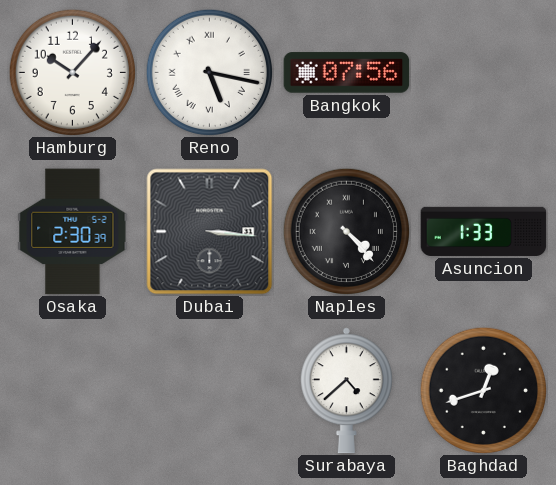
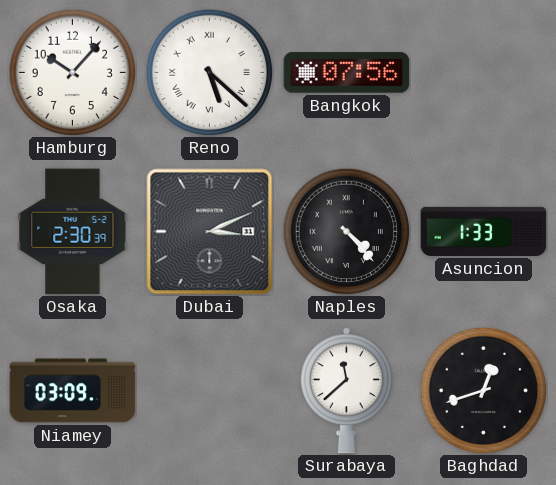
Reno: 5:17 -> 5:22 (209, 72)
Dubai: 3:16 -> 3:11 (210, 232)
Niamey: none -> 03:09 (73, 391)
Surabaya: 4:38 -> 11:38 (346, 391)
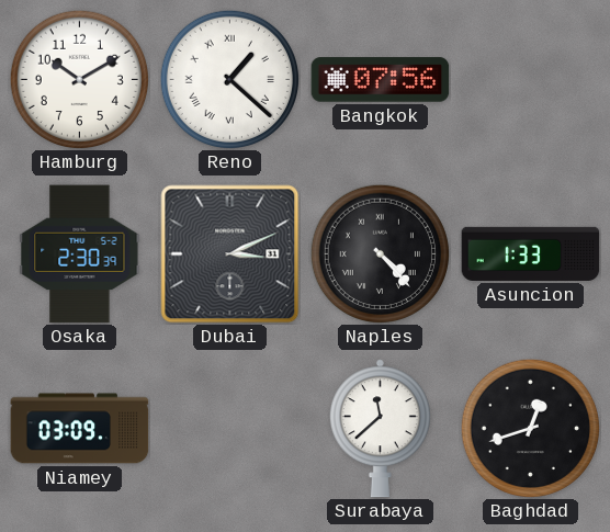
Hamburg: 10:07 -> 10:10 (79, 79)
Reno: 5:22 -> 1:22 (229, 79)
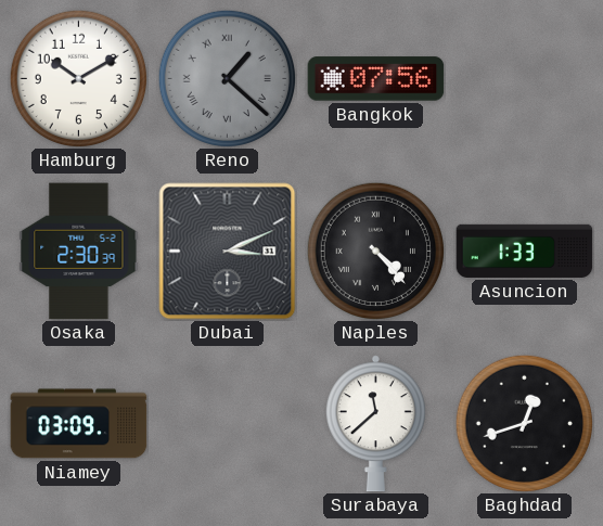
Reno dial: white -> grey (227, 78)
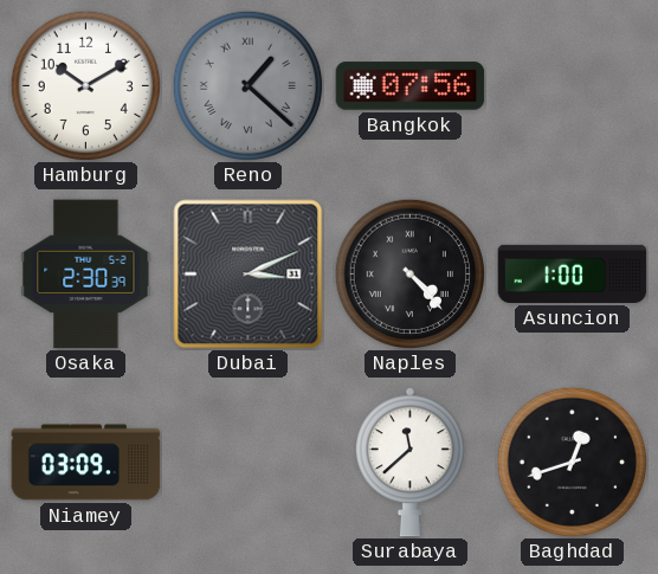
Asuncion: 1:33 -> 1:00 (573, 273)
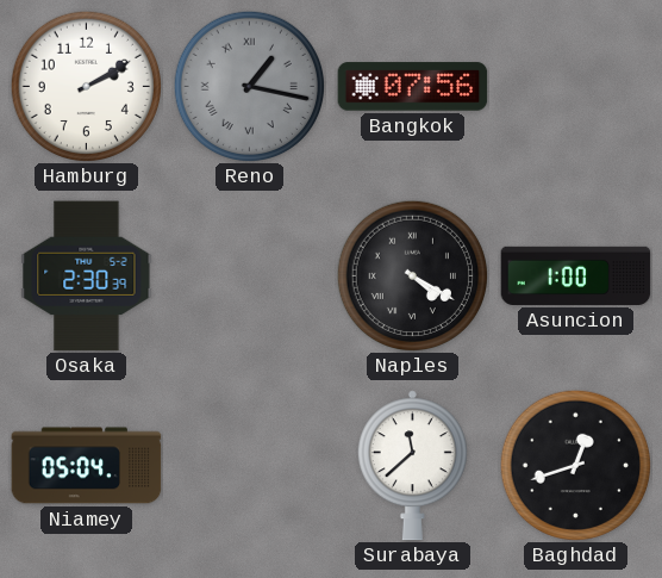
Hamburg: 10:10 -> 2:10 (86, 86)
Reno: 1:22 -> 1:17 (249, 86)
Dubai: 3:11 -> none (249, 275)
Naples: 4:23 -> 4:20 (412, 275)
Niamey: 03:09 -> 05:04 (87, 466)
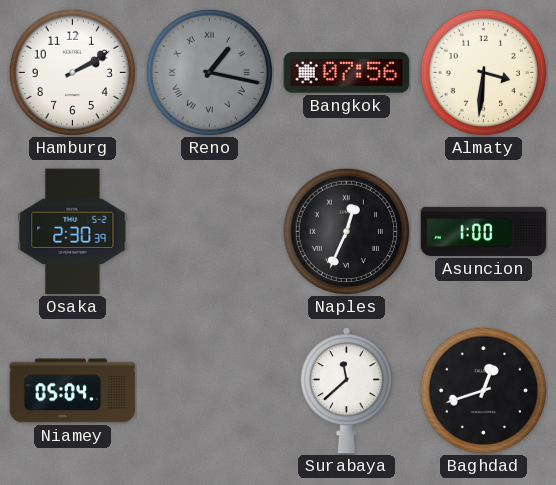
Almaty: none -> 3:31 (483, 72)
Naples: 4:20 -> 12:34 (346, 231)
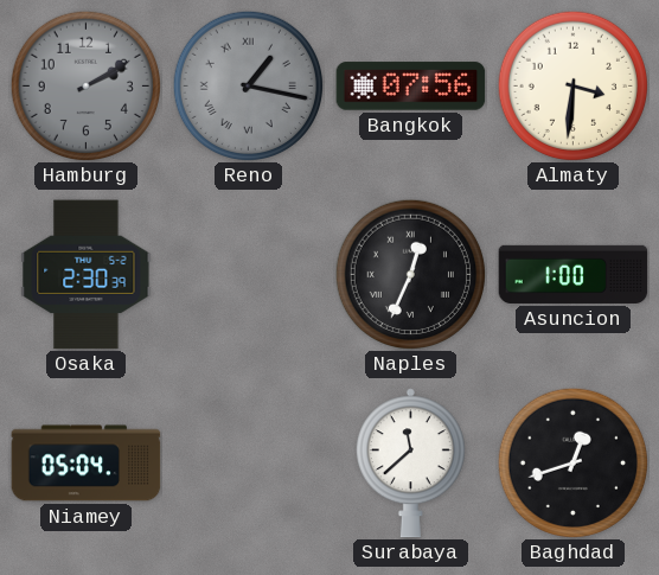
Hamburg dial: white -> grey (85, 85)
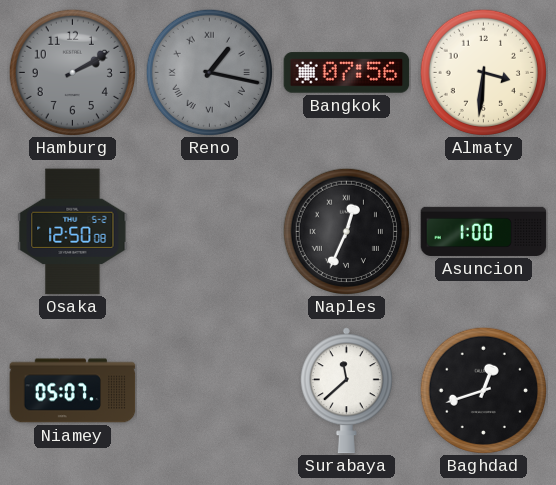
Osaka: 2:30 -> 12:50 (73, 232)
Niamey: 05:04 -> 05:07 (73, 391)
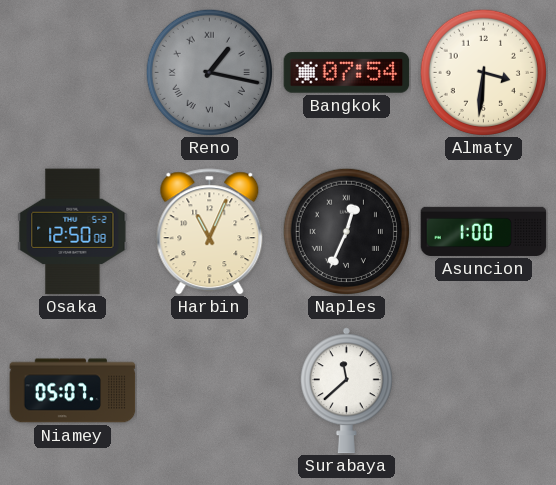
Hamburg: 2:10 -> none (72, 72)
Bangkok: 07:56 -> 07:54 (347, 73)
Harbin: none -> 11:04 (210, 232)
Baghdad: 12:42 -> none (483, 390)
